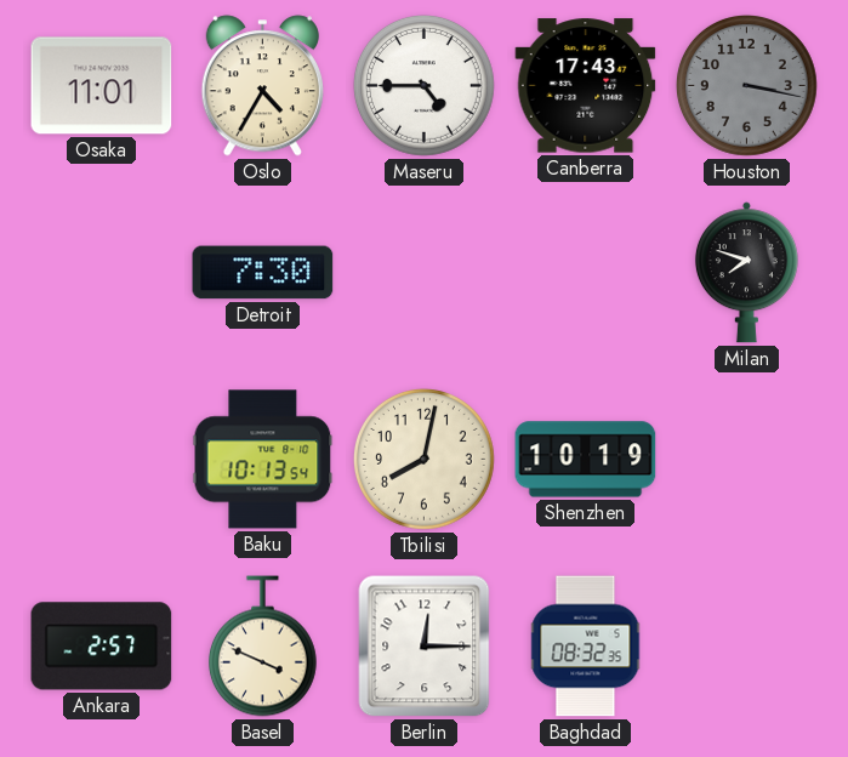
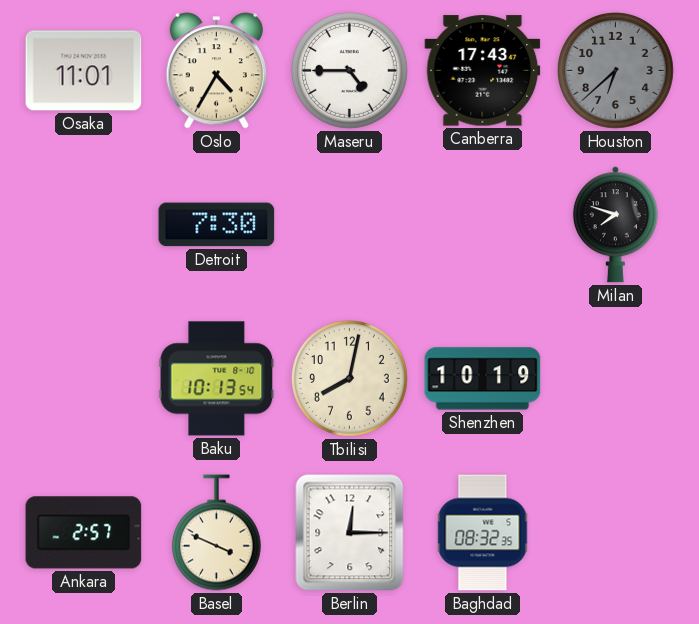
Houston: 3:17 -> 6:38 (616, 71)
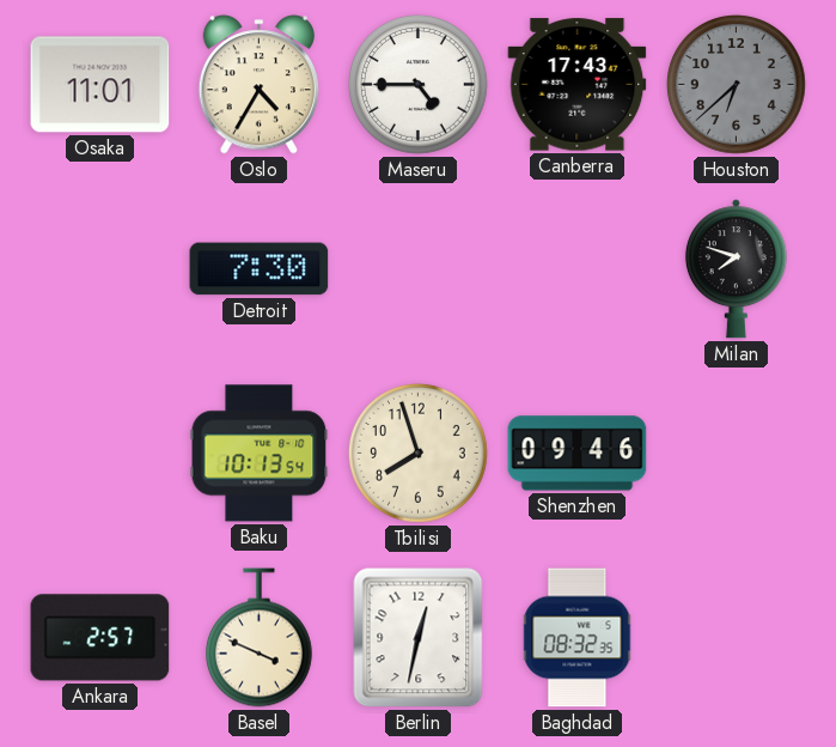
Tbilisi: 8:02 -> 7:57 (419, 454)
Shenzhen: 10:19 -> 09:46 (578, 454)
Berlin: 12:15 -> 12:32 (419, 638)
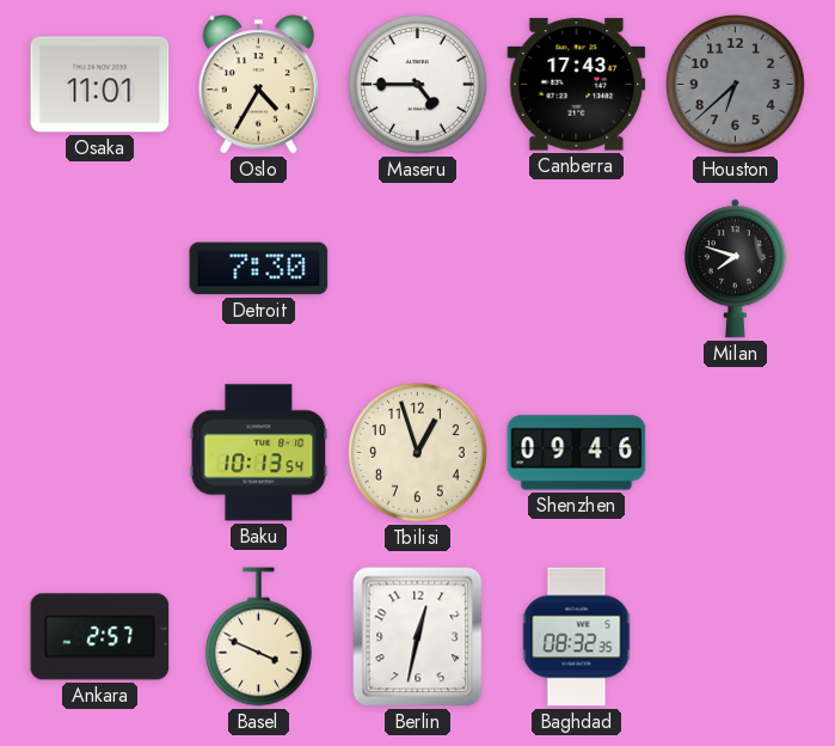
Tbilisi: 7:57 -> 12:57 (418, 453)
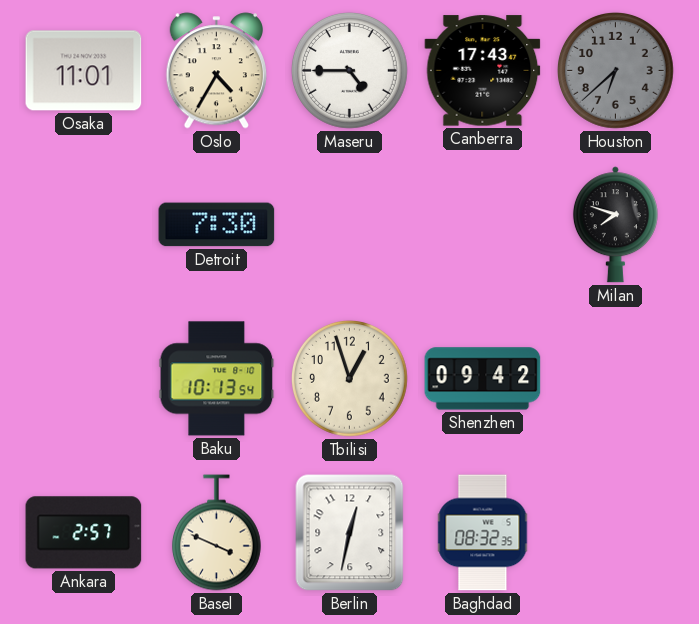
Shenzhen: 09:46 -> 09:42 (483, 379)
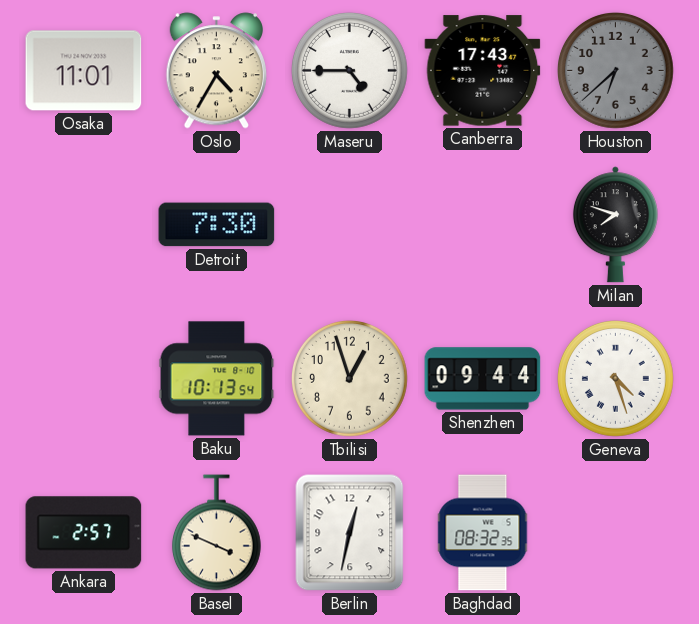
Shenzhen: 09:42 -> 09:44 (483, 379)
Geneva: none -> 4:27 (616, 379)
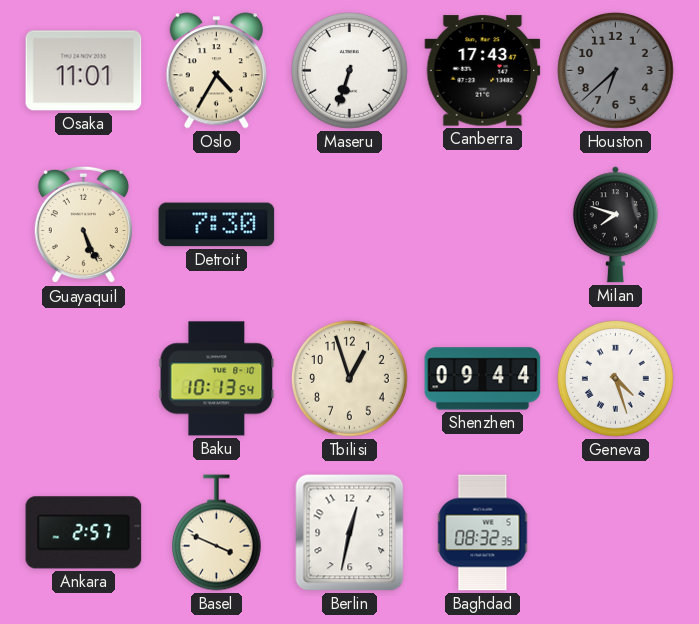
Maseru: 4:45 -> 6:33 (350, 71)
Guayaquil: none -> 5:26 (83, 225)
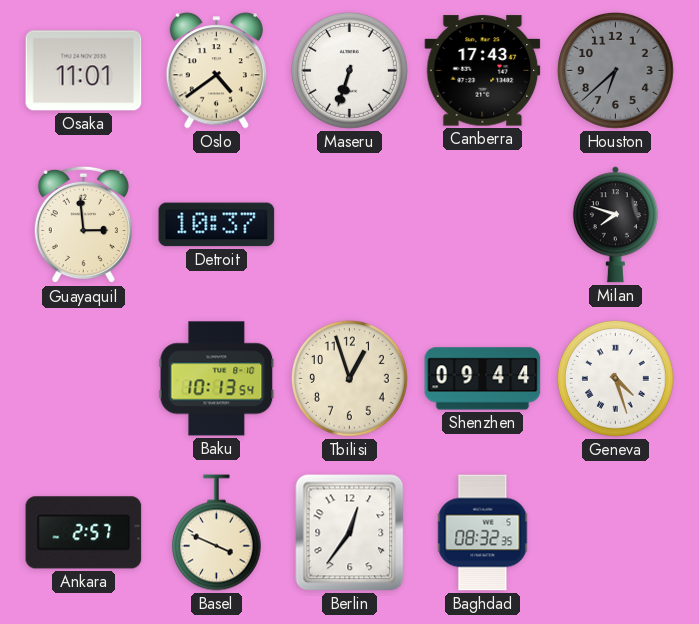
Oslo: 4:35 -> 4:39 (216, 71)
Guayaquil: 5:26 -> 2:59 (83, 225)
Detroit: 7:30 -> 10:37 (217, 225)
Berlin: 12:32 -> 12:36 (350, 533)
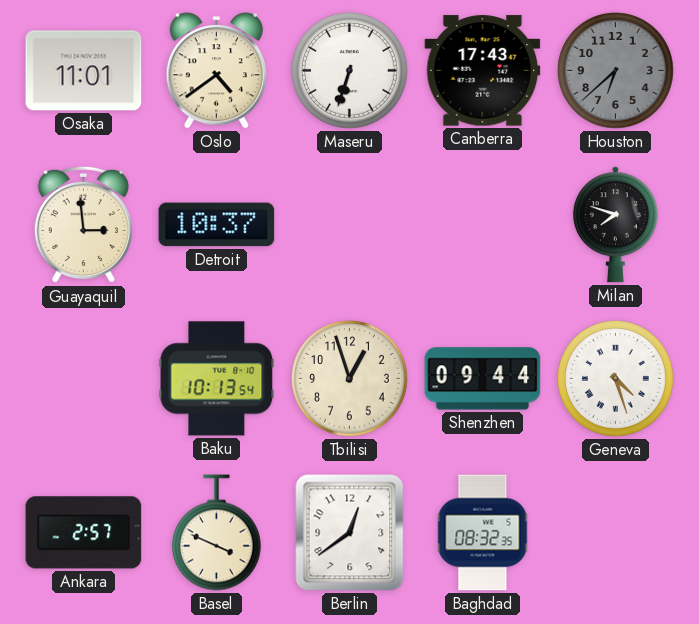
Berlin: 12:36 -> 12:39 (350, 533)
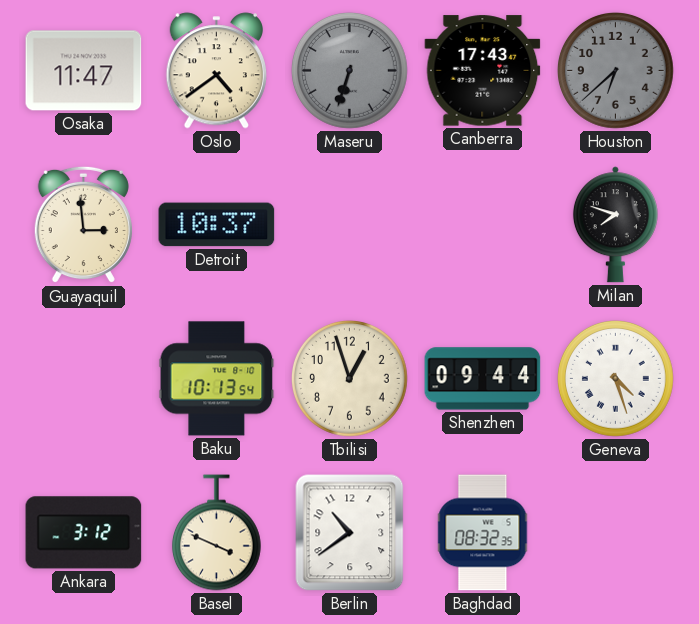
Osaka: 11:01 -> 11:47 (84, 71)
Maseru dial: white -> grey (350, 71)
Ankara: 2:57 -> 3:12 (84, 533)
Berlin: 12:39 -> 10:39 (350, 533)
